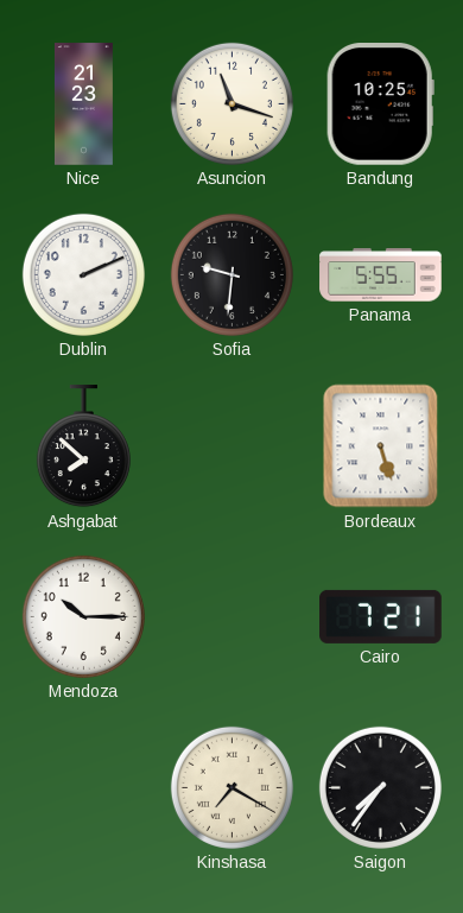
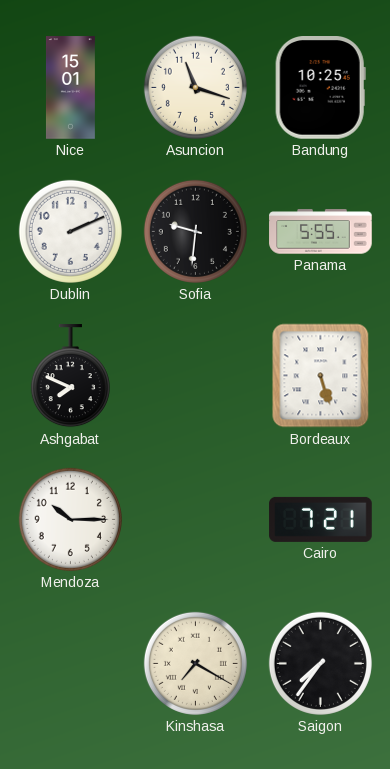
Nice: 21:23 -> 15:01 (70, 88)
Ashgabat: 7:52 -> 7:49 (70, 376)
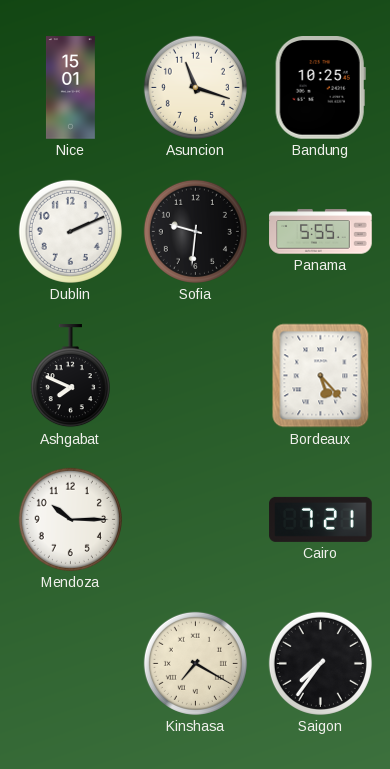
Bordeaux: 5:27 -> 5:23 (321, 376)
